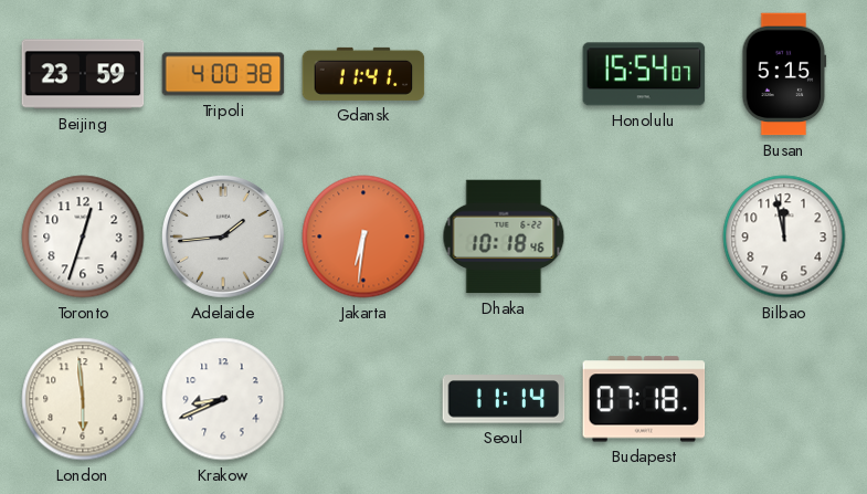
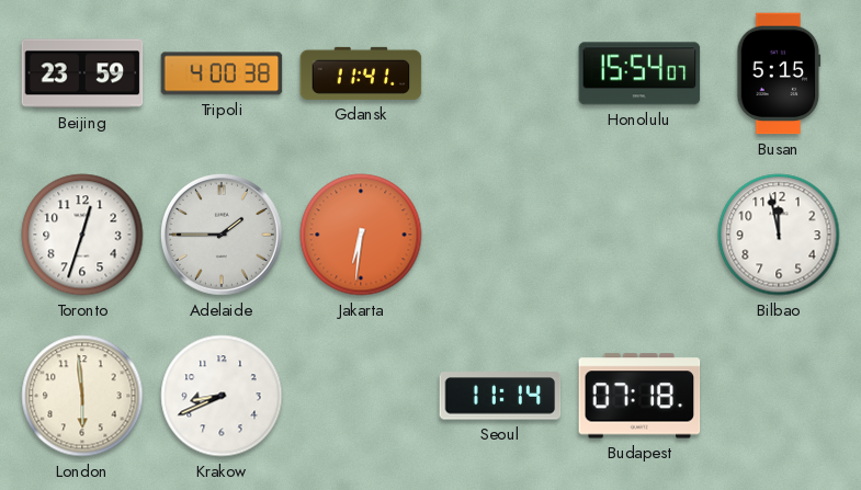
Adelaide: 1:44 -> 1:45 (222, 235)
Dhaka: 10:18 -> none (504, 237)
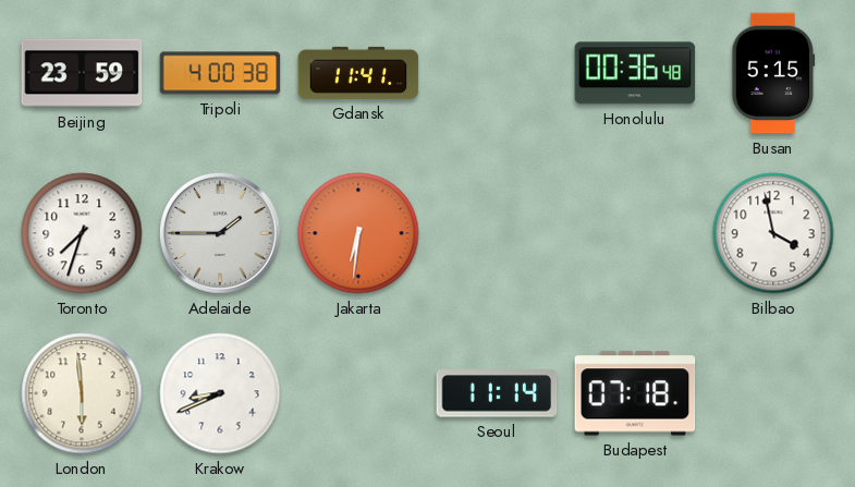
Honolulu: 15:54 -> 00:36 (635, 73)
Toronto: 12:33 -> 7:33 (82, 233)
Bilbao: 11:58 -> 3:58 (773, 233)
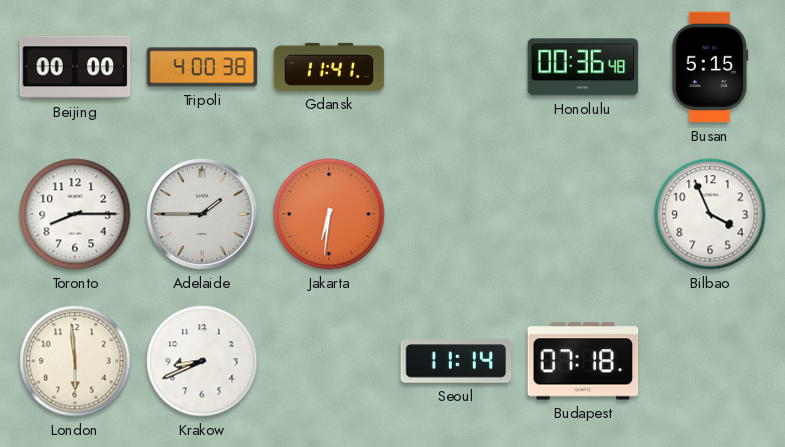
Beijing: 23:59 -> 00:00 (75, 67)
Toronto: 7:33 -> 8:15 (75, 214)
Bilbao: 3:58 -> 3:56 (710, 214)
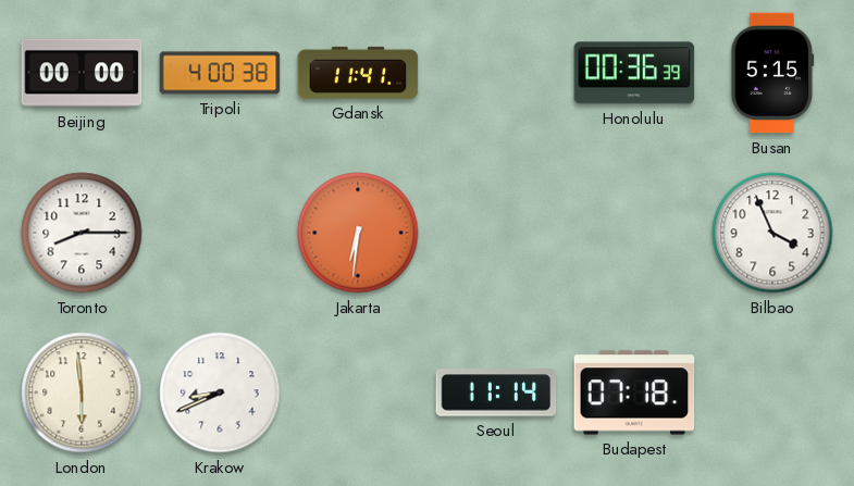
Honolulu: 00:36:48 -> 00:36:39 (634, 73)
Adelaide: 1:45 -> none (202, 214)
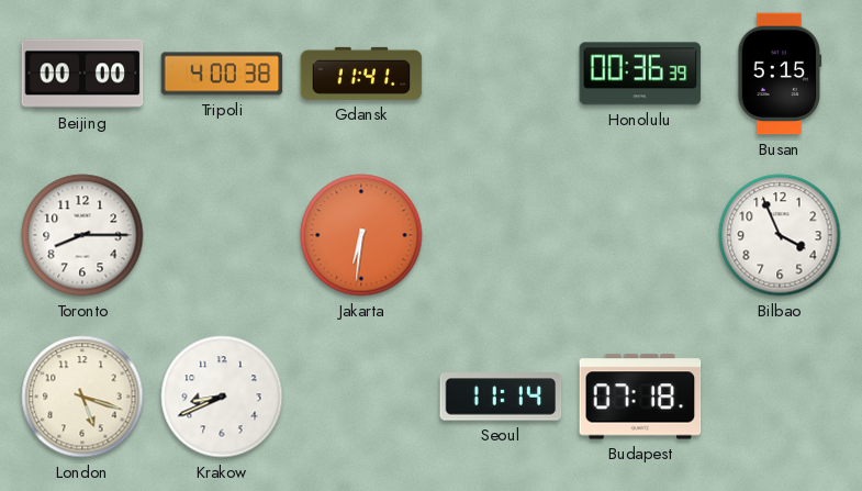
London: 5:59 -> 5:18 (82, 397)
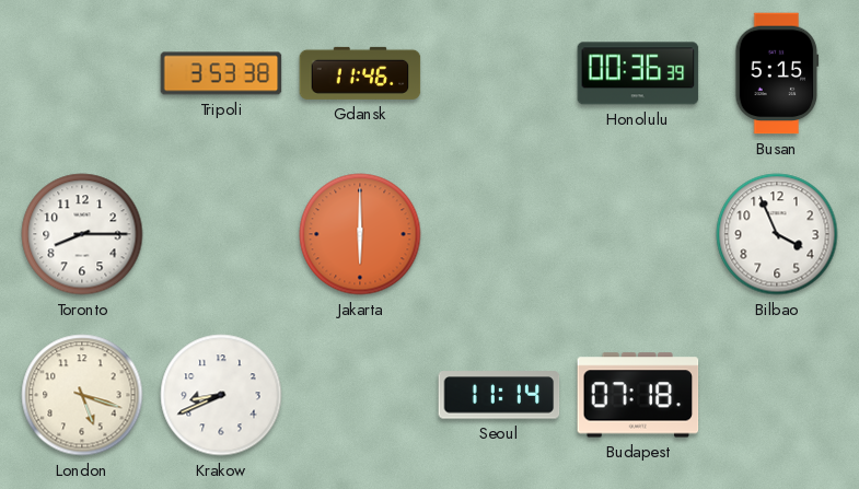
Beijing: 00:00 -> none (82, 74)
Tripoli: 4:00 -> 3:53 (221, 73)
Gdansk: 11:41 -> 11:46 (360, 73)
Jakarta: 6:31 -> 6:00 (360, 234)
